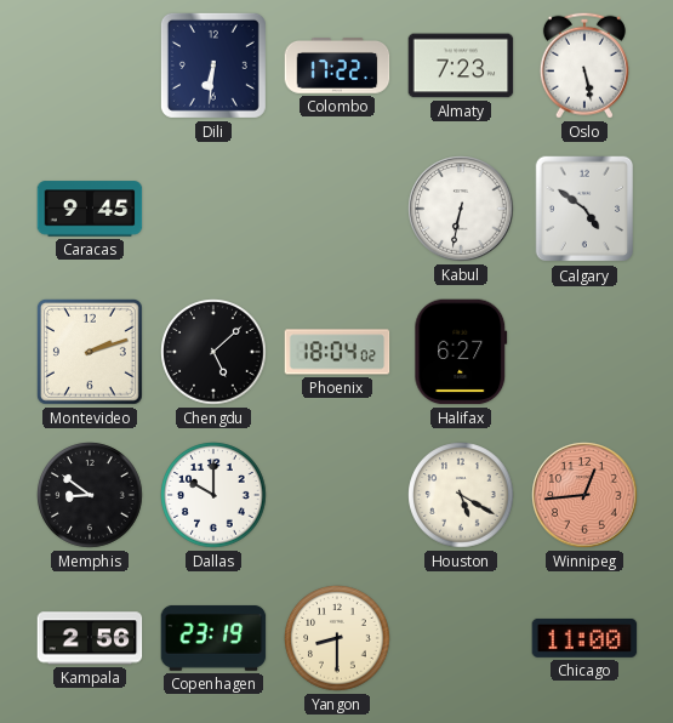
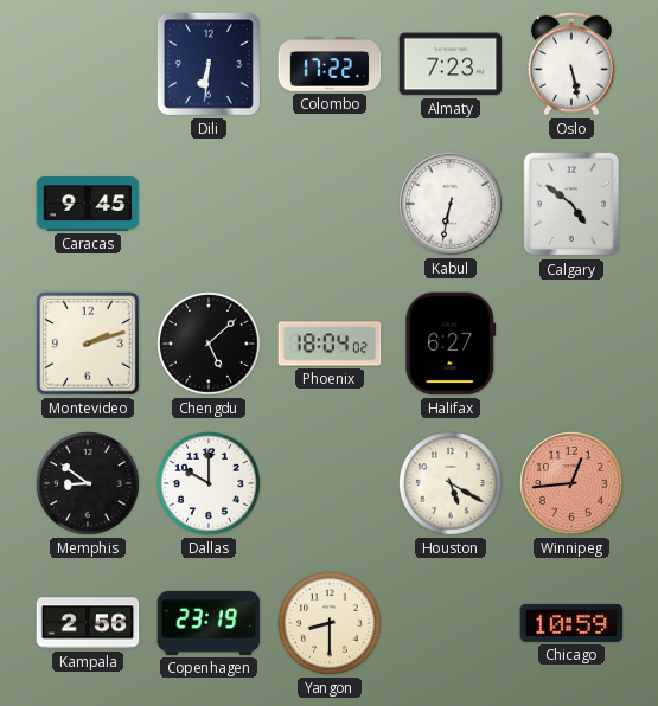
Chicago: 11:00 -> 10:59 (571, 623)
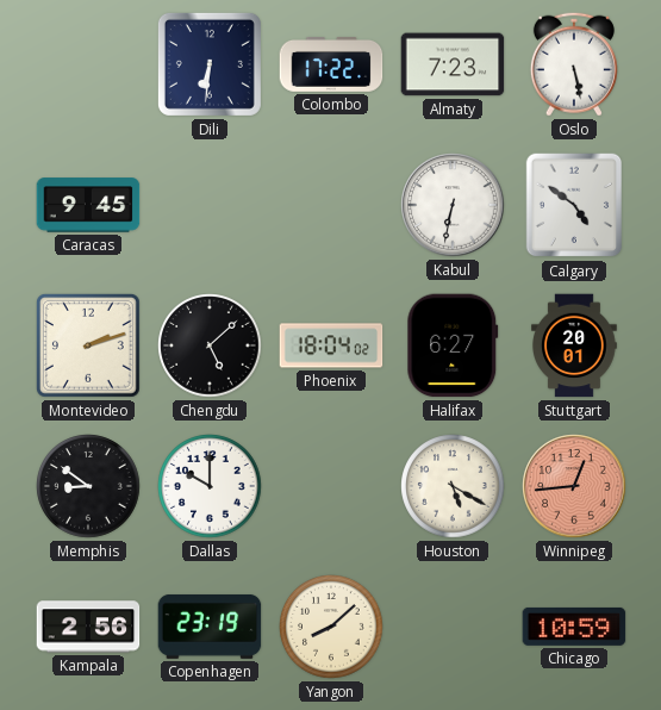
Stuttgart: none -> 20:01 (575, 345)
Yangon: 8:30 -> 8:08 (331, 627)
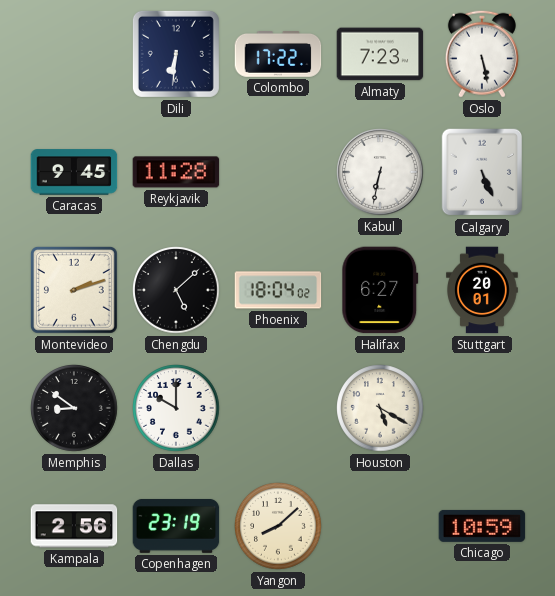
Reykjavik: none -> 11:28 (176, 172)
Calgary: 4:51 -> 5:26 (482, 172)
Winnipeg: 12:44 -> none (574, 486)
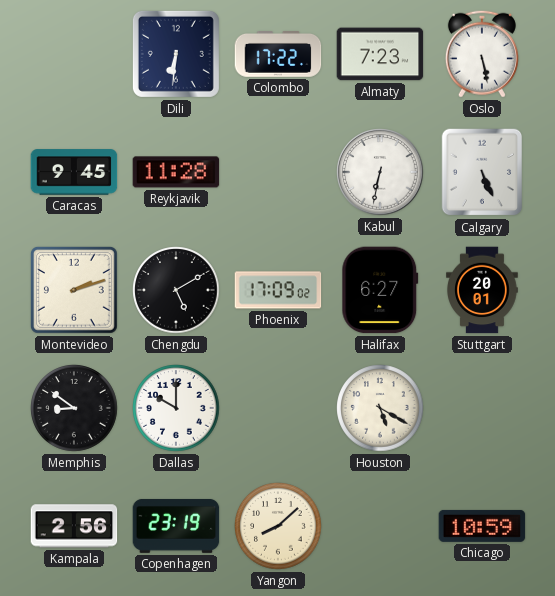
Chengdu: 5:08 -> 5:10 (176, 290)
Phoenix: 18:04 -> 17:09 (278, 290)
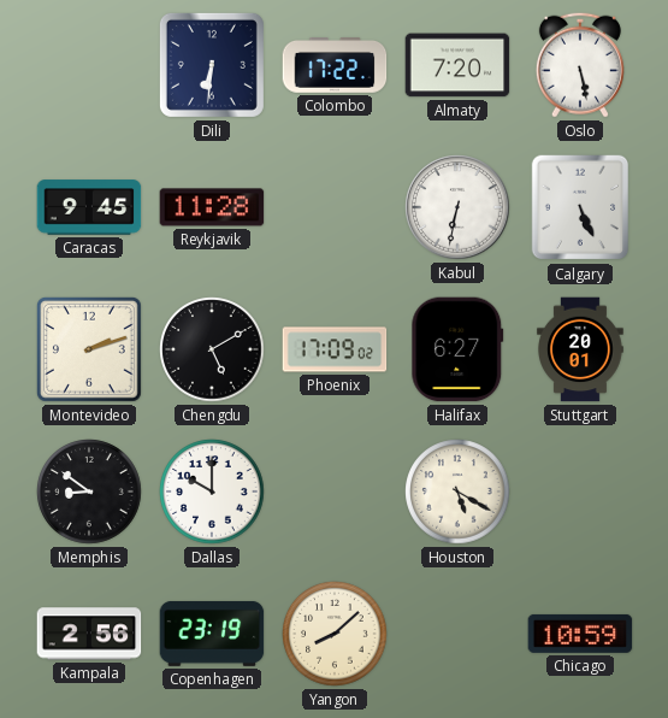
Almaty: 7:23 -> 7:20 (457, 65)
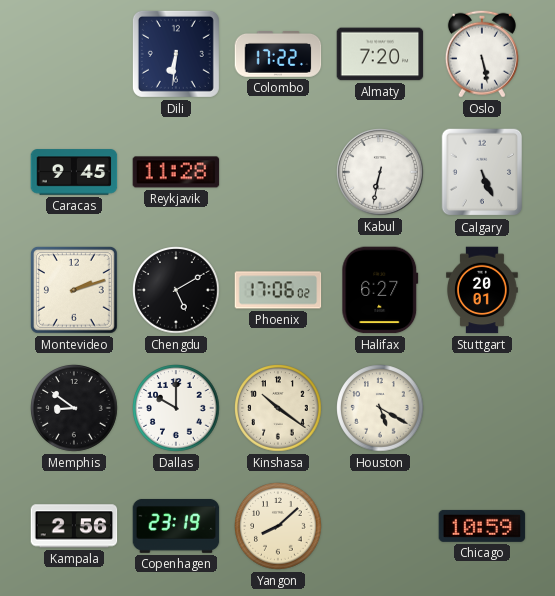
Phoenix: 17:09 -> 17:06 (278, 290)
Kinshasa: none -> 10:21 (278, 408)
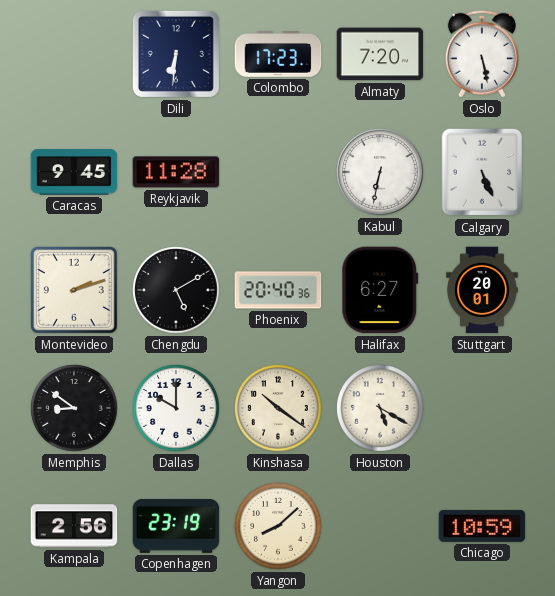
Colombo: 17:22 -> 17:23 (278, 55)
Phoenix: 17:06 -> 20:40 (278, 290)
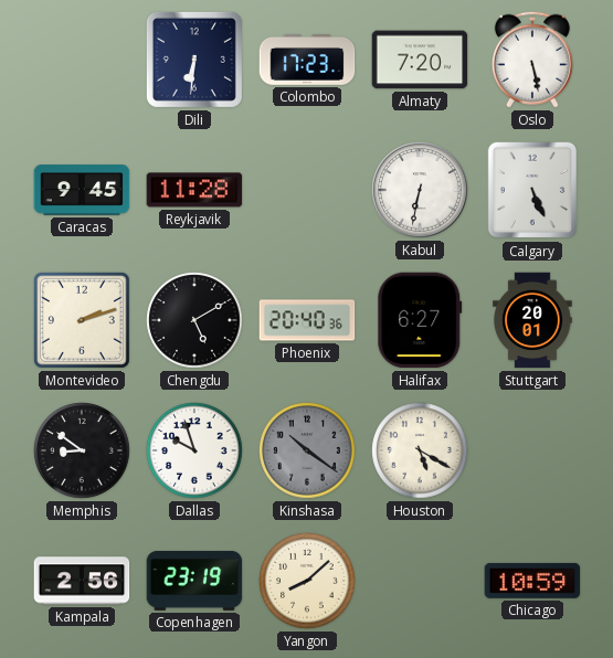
Dallas: 10:00 -> 9:57 (194, 450)
Kinshasa dial: cream -> grey (307, 450)
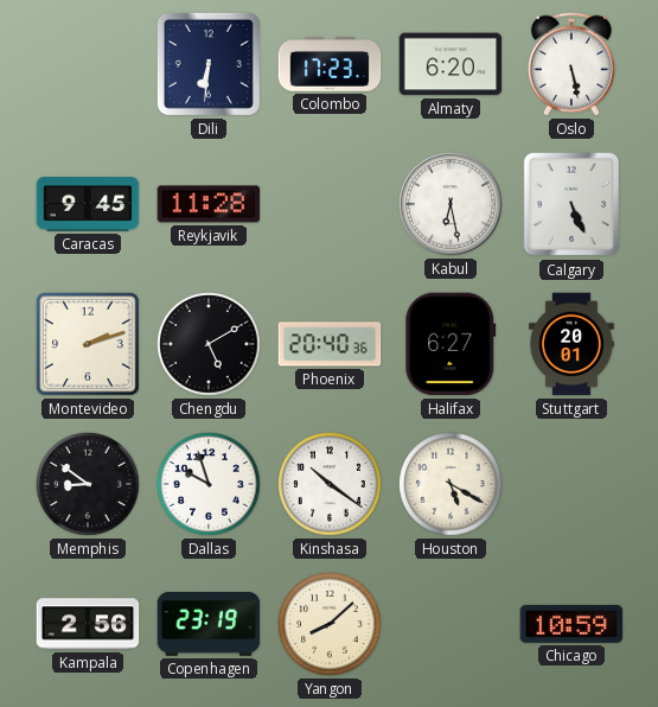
Almaty: 7:20 -> 6:20 (451, 64)
Kabul: 6:32 -> 6:28 (451, 204)
Kinshasa dial: grey -> white (330, 484)
